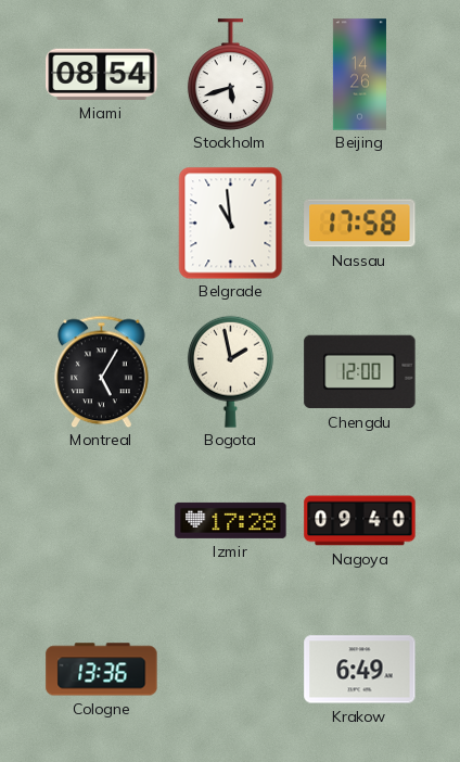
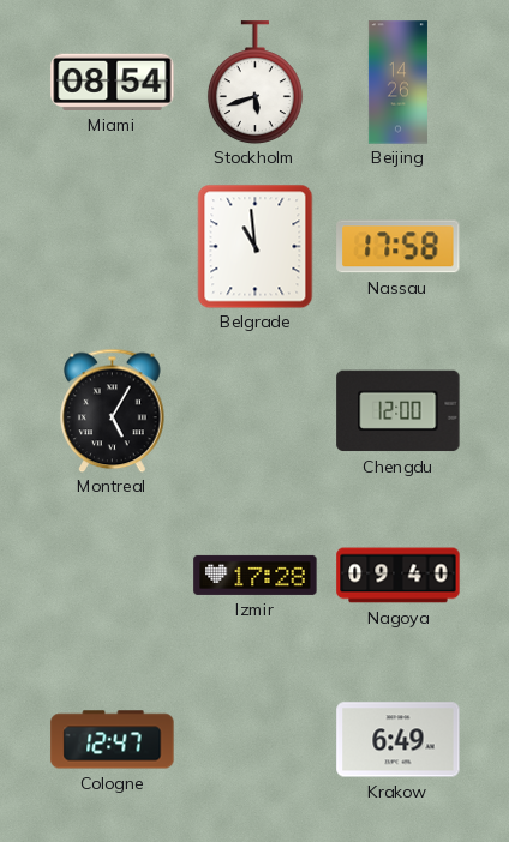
Bogota: 1:58 -> none (230, 371)
Cologne: 13:36 -> 12:47 (113, 740)
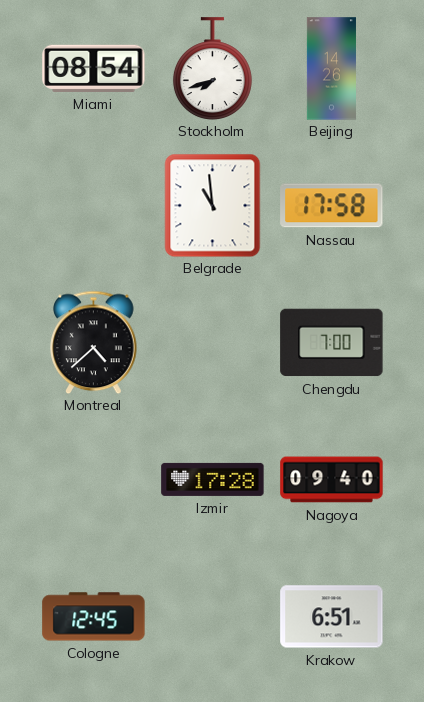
Stockholm: 5:42 -> 7:42 (212, 68)
Montreal: 5:05 -> 4:38 (94, 342)
Chengdu: 12:00 -> 7:00 (332, 343)
Cologne: 12:47 -> 12:45 (94, 617)
Krakow: 6:49 -> 6:51 (332, 617)
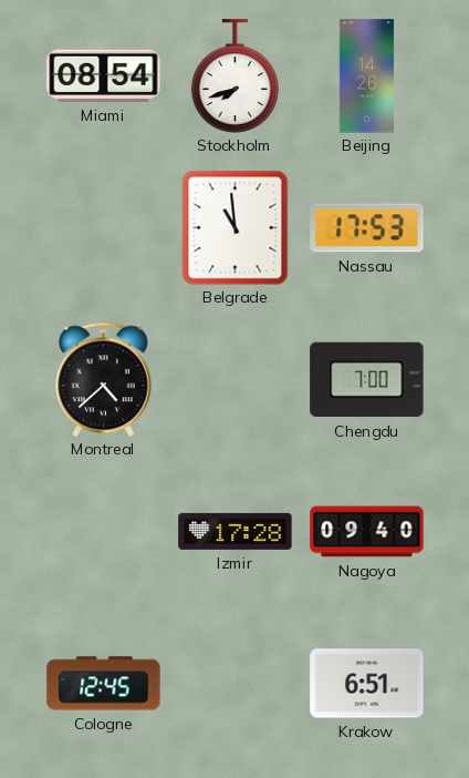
Nassau: 17:58 -> 17:53 (367, 228)
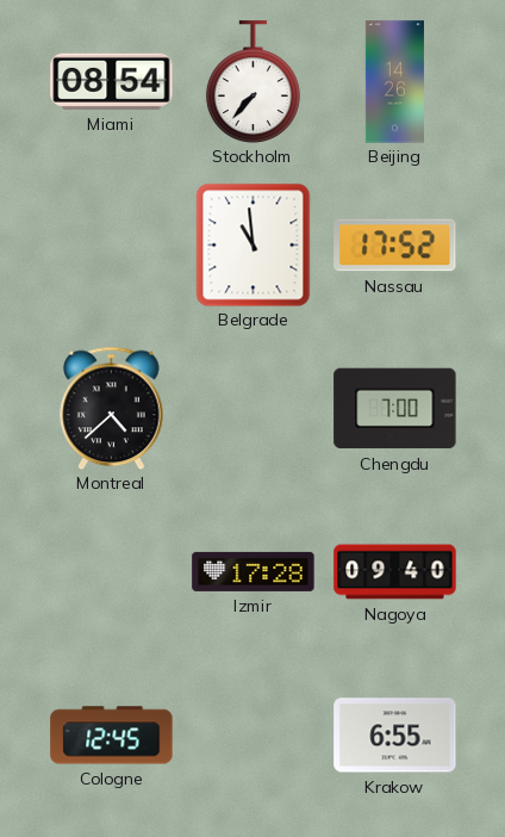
Stockholm: 7:42 -> 7:37 (253, 81)
Nassau: 17:53 -> 17:52 (395, 246)
Krakow: 6:51 -> 6:55 (395, 736)
